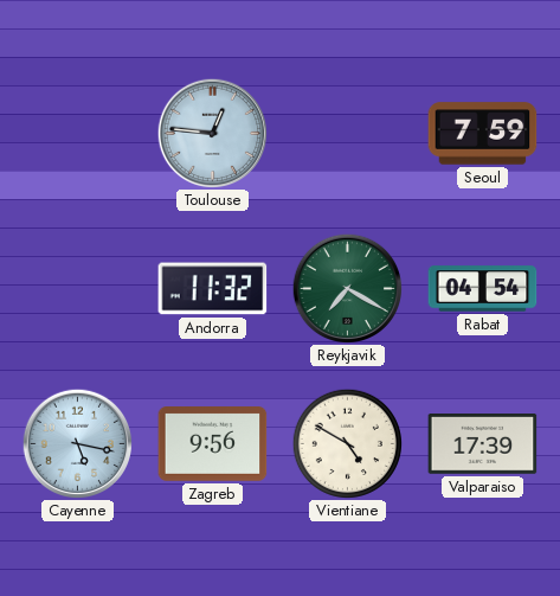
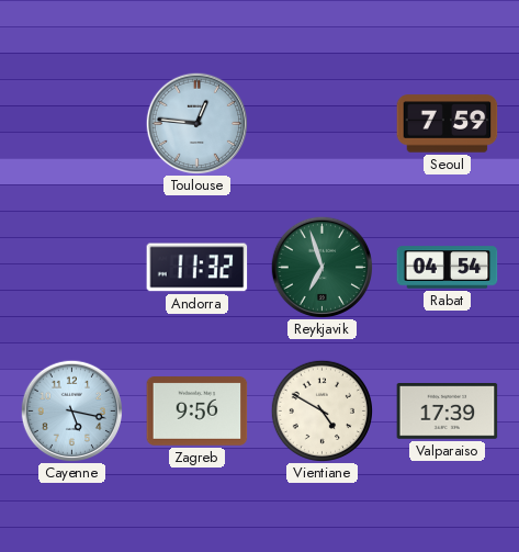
Reykjavik: 7:20 -> 6:57 (321, 267)
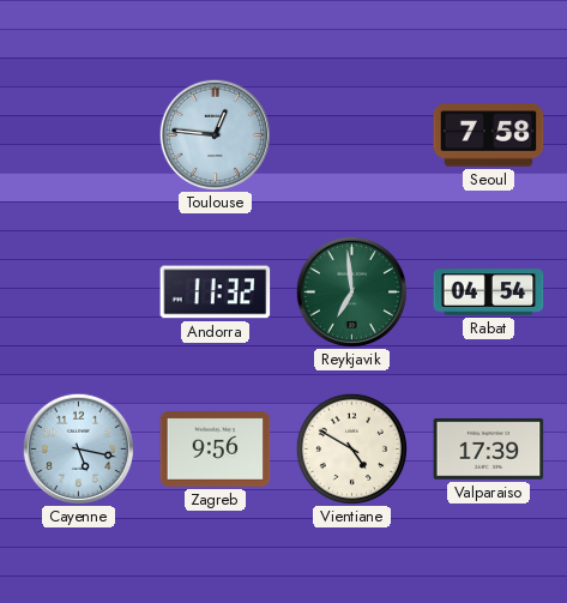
Seoul: 7:59 -> 7:58 (489, 135)
Reykjavik: 6:57 -> 6:59 (351, 291)
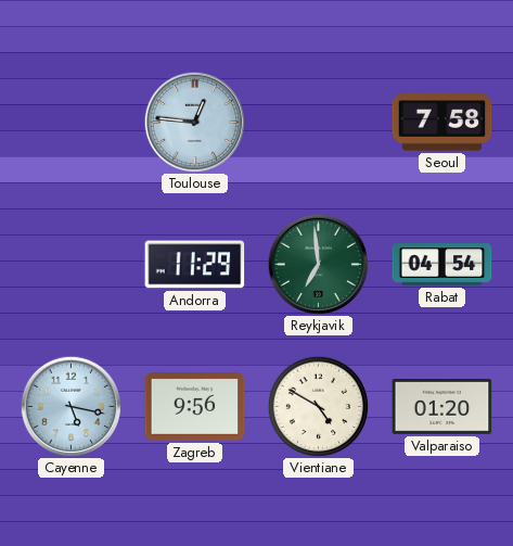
Andorra: 11:32 -> 11:29 (195, 265)
Valparaiso: 17:39 -> 01:20 (443, 407)
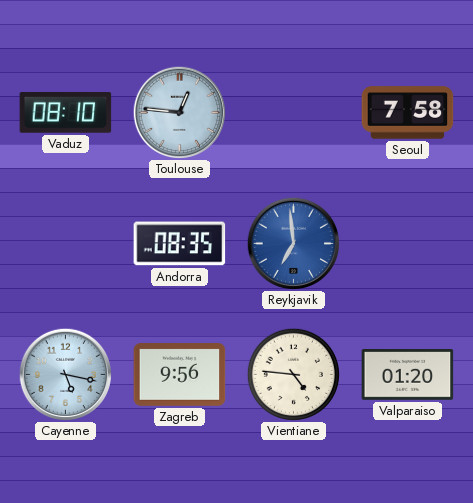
Vaduz: none -> 08:10 (66, 113)
Andorra: 11:29 -> 08:35 (180, 244)
Reykjavik dial: green -> blue (293, 243)
Rabat: 04:54 -> none (443, 265)
Vientiane: 4:50 -> 4:46 (293, 374)
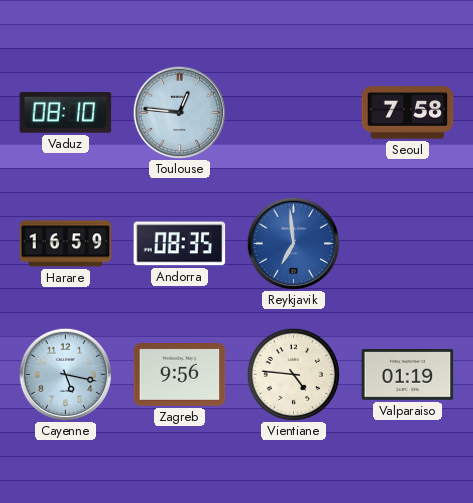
Harare: none -> 16:59 (66, 244)
Valparaiso: 01:20 -> 01:19 (408, 375)
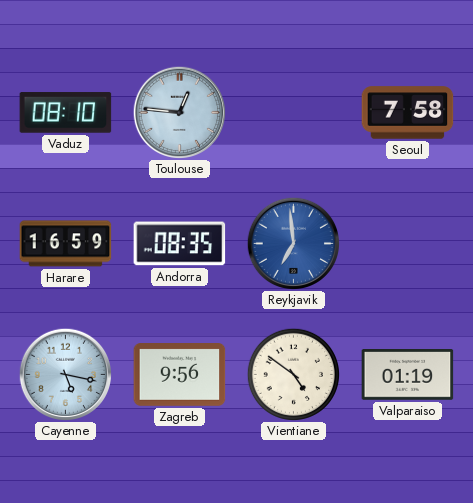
Vientiane: 4:46 -> 4:51 (293, 374)
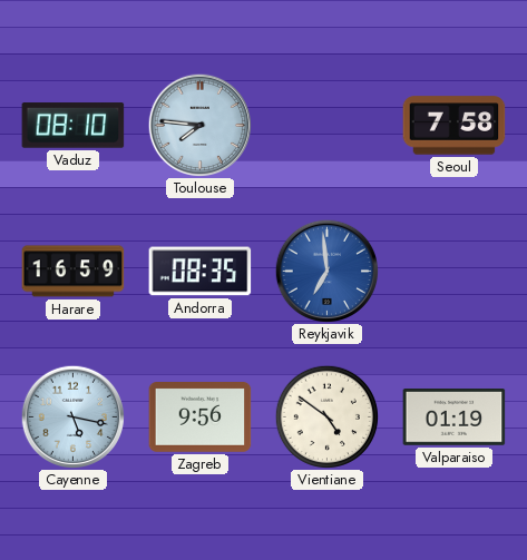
Toulouse: 12:46 -> 7:46 (199, 125)
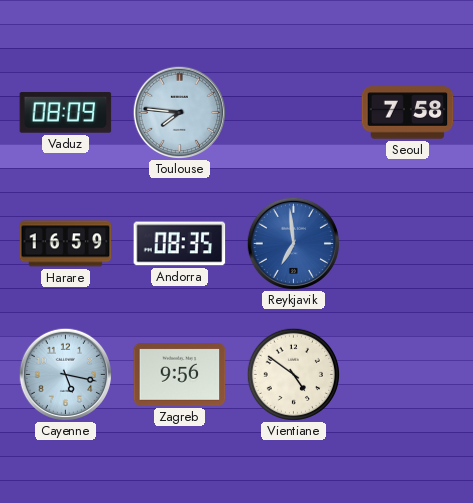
Vaduz: 08:10 -> 08:09 (66, 113)
Valparaiso: 01:19 -> none (455, 417)
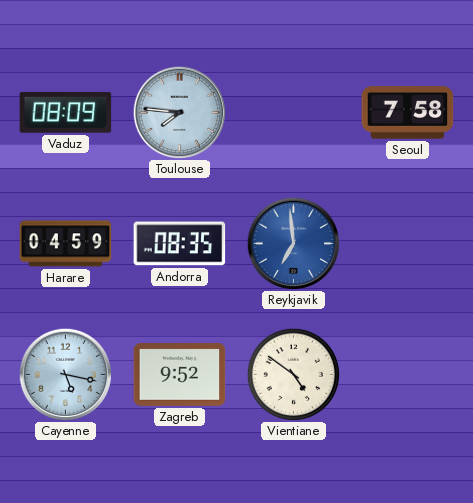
Harare: 16:59 -> 04:59 (66, 244)
Zagreb: 9:56 -> 9:52 (180, 375)
